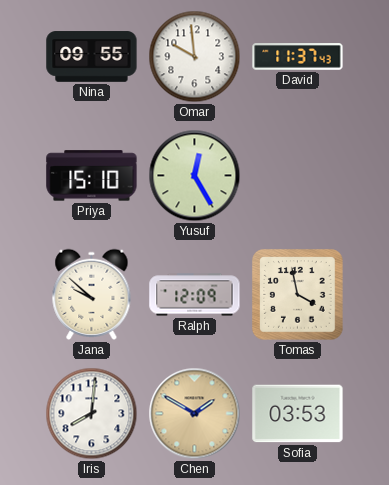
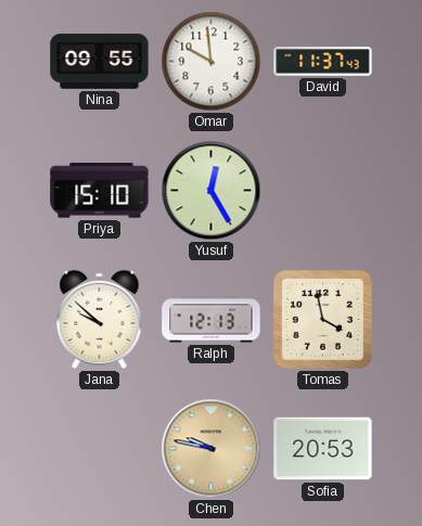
Ralph: 12:09 -> 12:13 (212, 320)
Iris: 8:01 -> none (92, 414)
Chen: 1:50 -> 9:47 (212, 449)
Sofia: 03:53 -> 20:53 (323, 449)
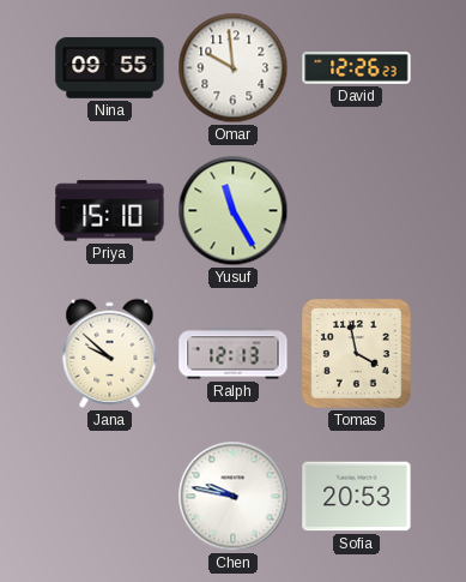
David: 11:37 -> 12:26 (357, 68)
Yusuf: 12:25 -> 11:25 (234, 211)
Chen dial: champagne -> white (234, 497)
